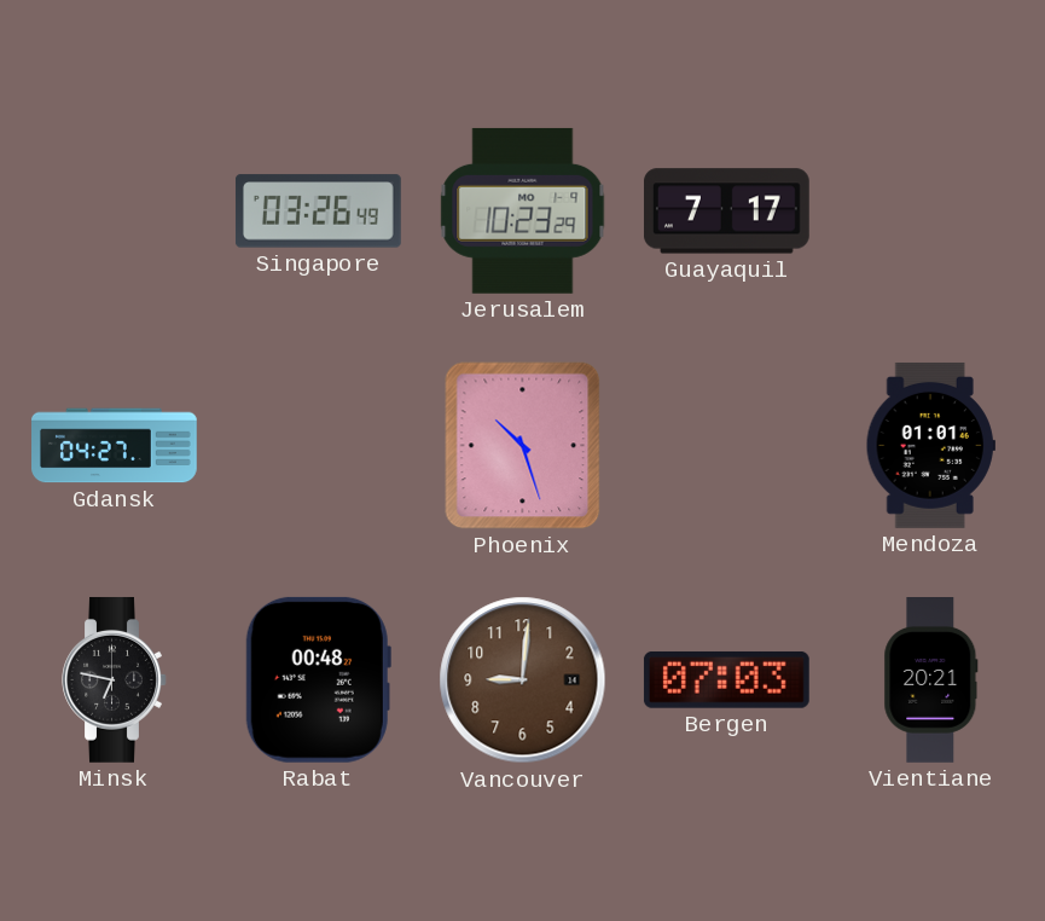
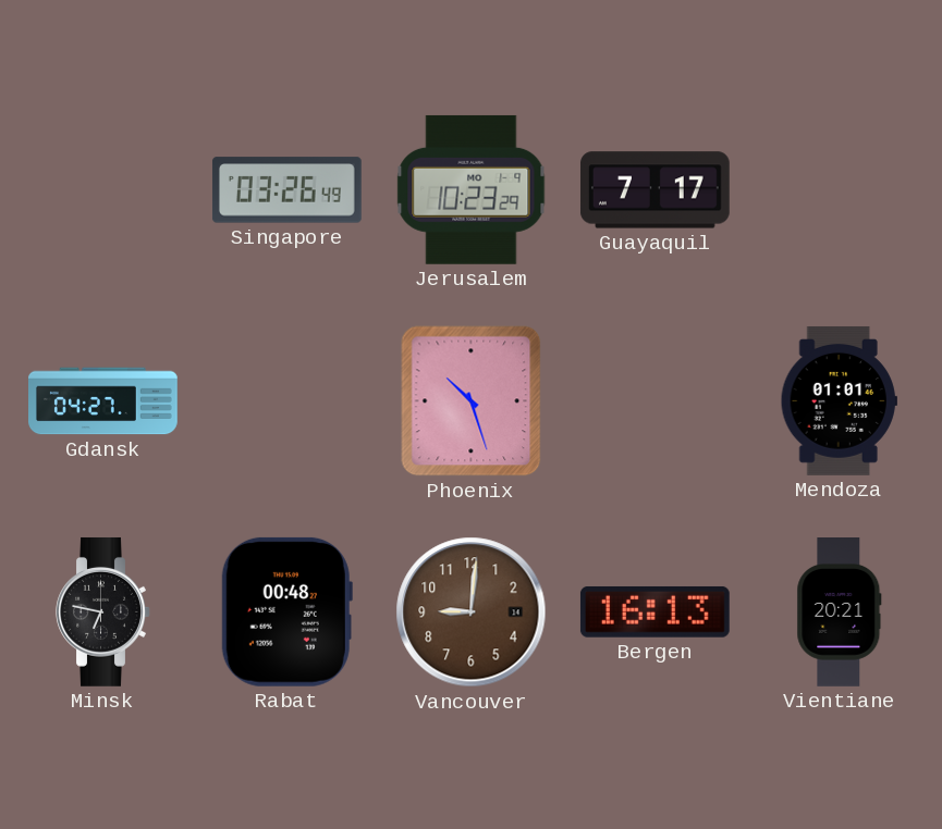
Bergen: 07:03 -> 16:13 (654, 613)
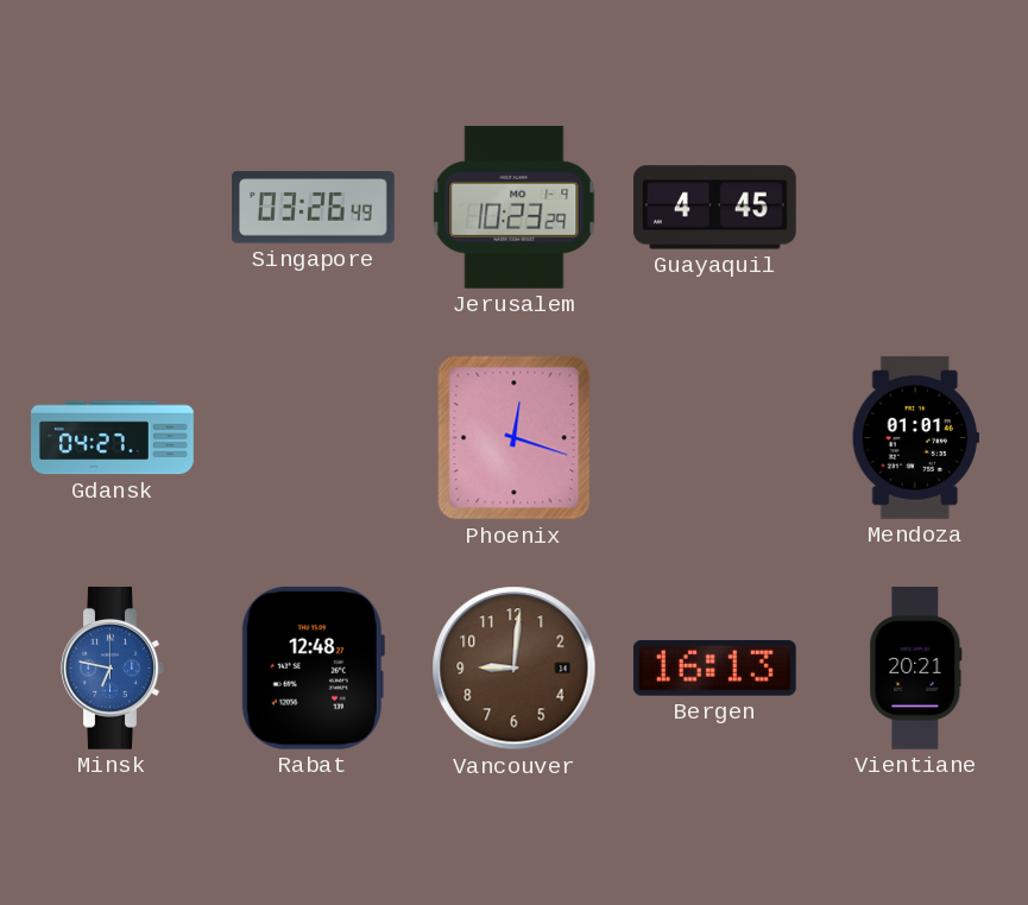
Guayaquil: 7:17 -> 4:45 (714, 208)
Phoenix: 10:27 -> 12:18 (515, 438)
Minsk dial: black -> blue (113, 667)
Rabat: 00:48 -> 12:48 (313, 667)
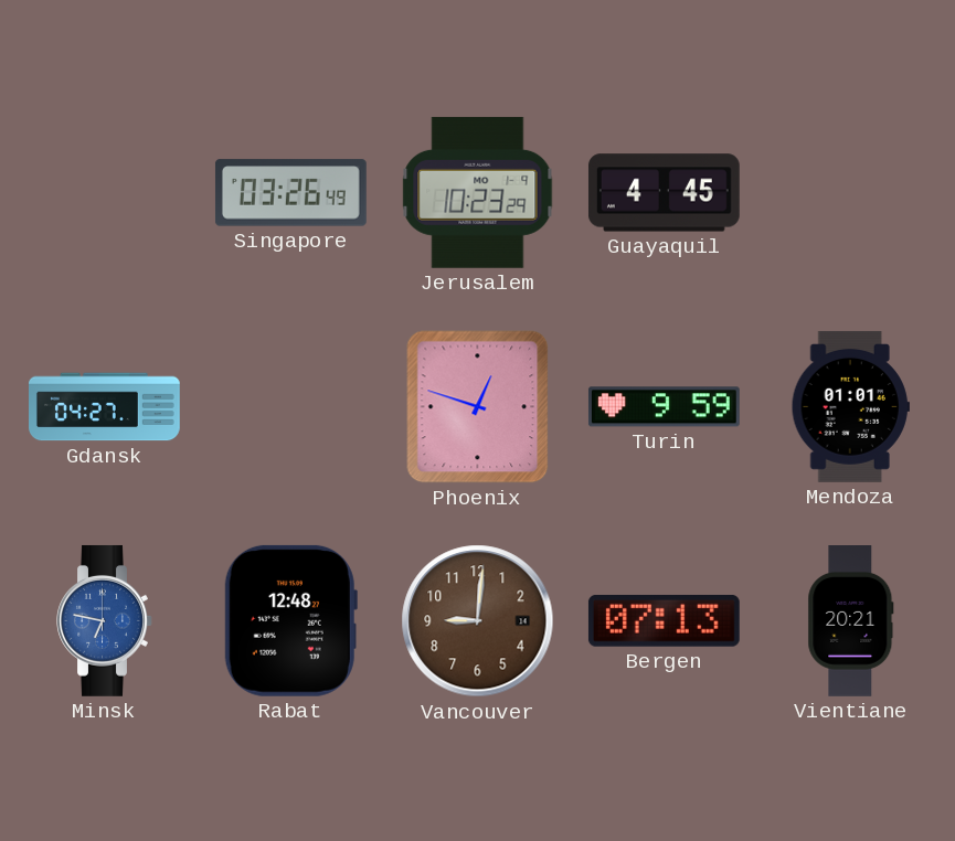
Phoenix: 12:18 -> 12:48 (478, 407)
Turin: none -> 9:59 (664, 407)
Bergen: 16:13 -> 07:13 (664, 621)
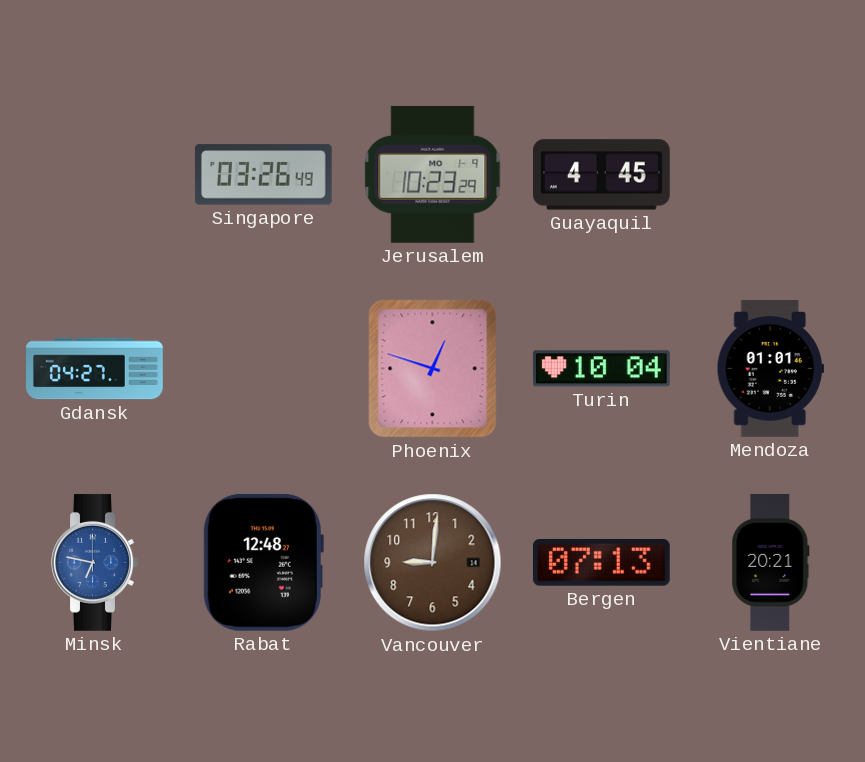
Turin: 9:59 -> 10:04 (601, 369)
